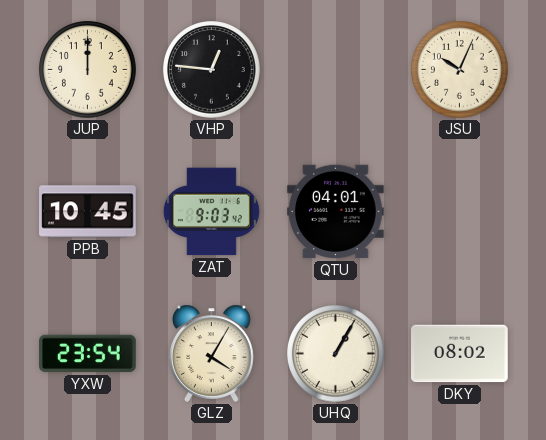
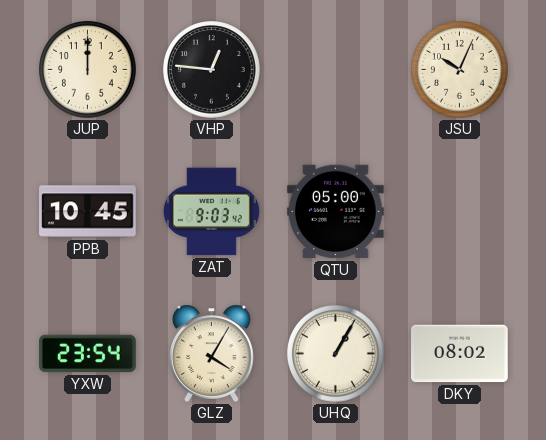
QTU: 04:01 -> 05:00 (336, 212)
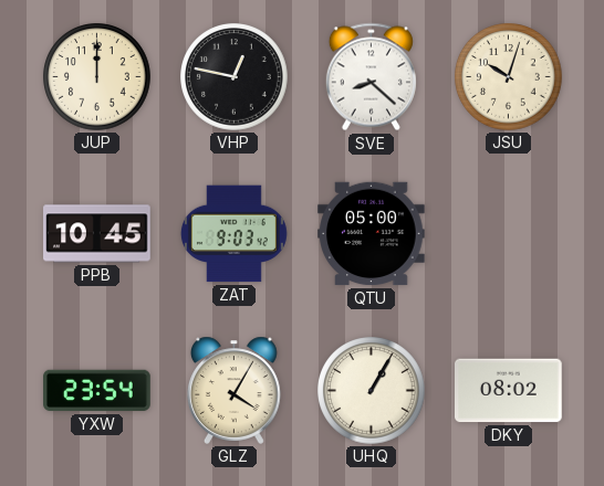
VHP: 12:46 -> 12:47 (235, 77)
SVE: none -> 8:22 (371, 77)
JSU: 10:04 -> 10:03 (509, 77)
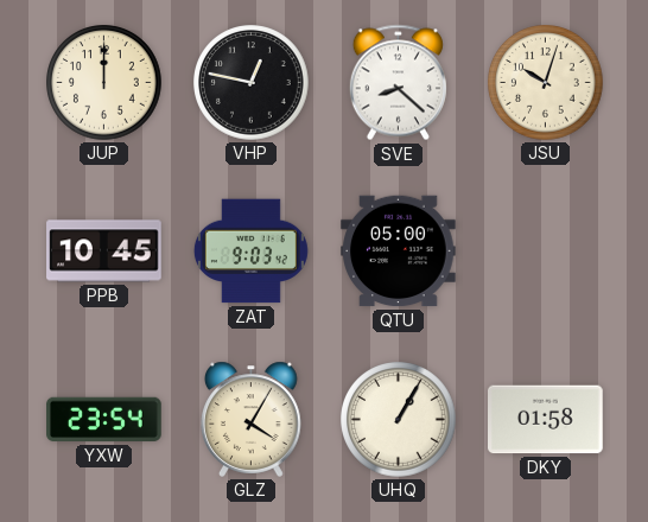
DKY: 08:02 -> 01:58 (546, 420)
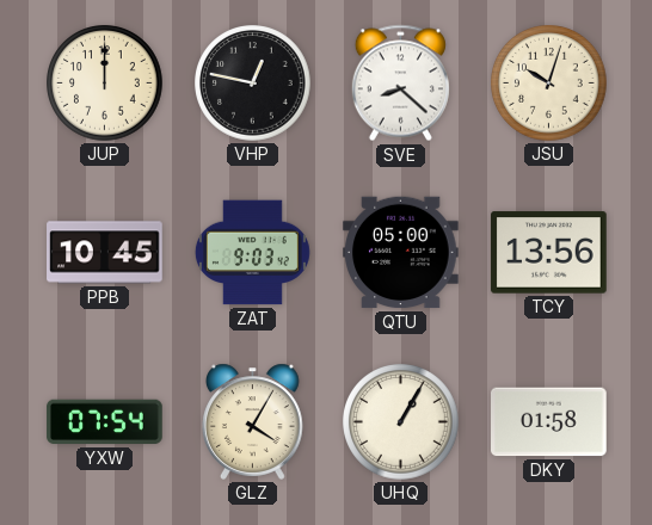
TCY: none -> 13:56 (549, 253)
YXW: 23:54 -> 07:54 (105, 422)
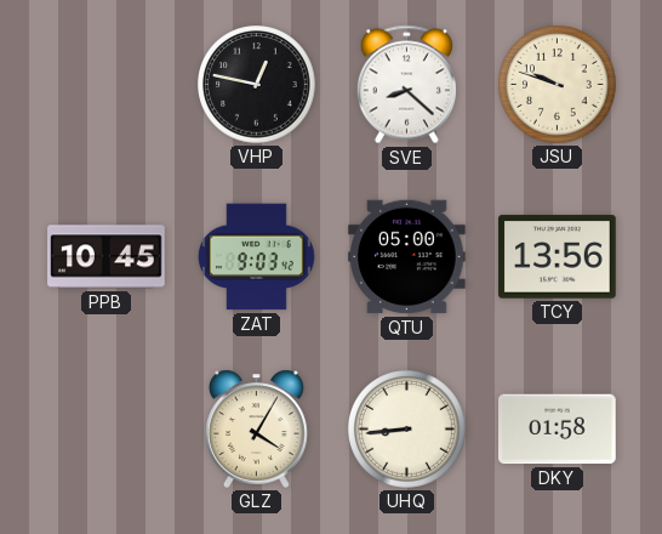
JUP: 12:00 -> none (105, 84)
JSU: 10:03 -> 9:48 (558, 85)
YXW: 07:54 -> none (105, 422)
UHQ: 1:05 -> 8:44 (407, 430)
